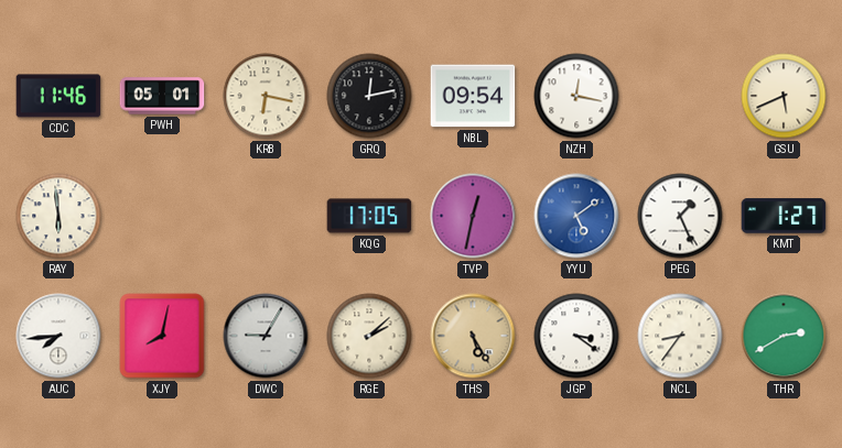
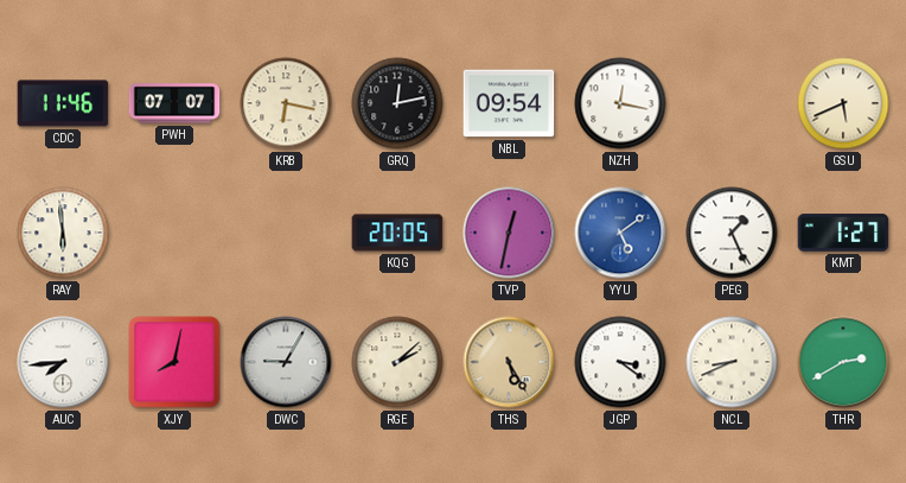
PWH: 05:01 -> 07:07 (174, 103)
KQG: 17:05 -> 20:05 (397, 233)
NCL: 8:36 -> 8:41 (732, 362)
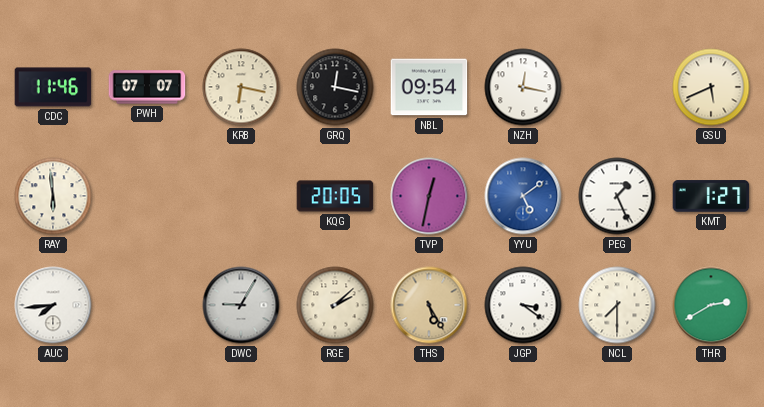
GRQ: 12:13 -> 12:17 (335, 87)
XJY: 8:02 -> none (174, 362)
NCL: 8:41 -> 7:30 (617, 305)
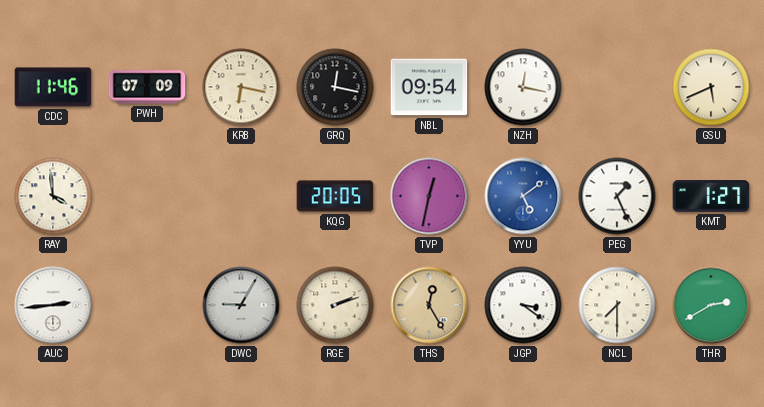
PWH: 07:07 -> 07:09 (147, 87)
RAY: 5:59 -> 3:59 (53, 196)
AUC: 7:44 -> 2:44 (53, 305)
RGE: 2:08 -> 2:12 (335, 305)
THS: 5:25 -> 12:25 (429, 305)
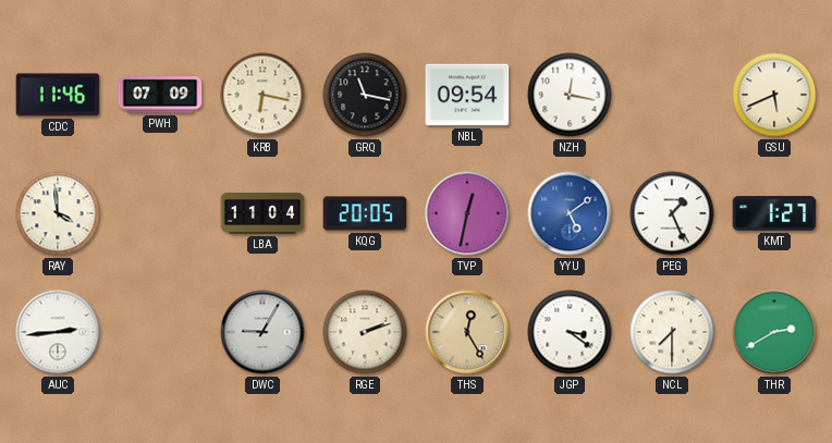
GRQ: 12:17 -> 11:17 (365, 95)
LBA: none -> 11:04 (262, 214)
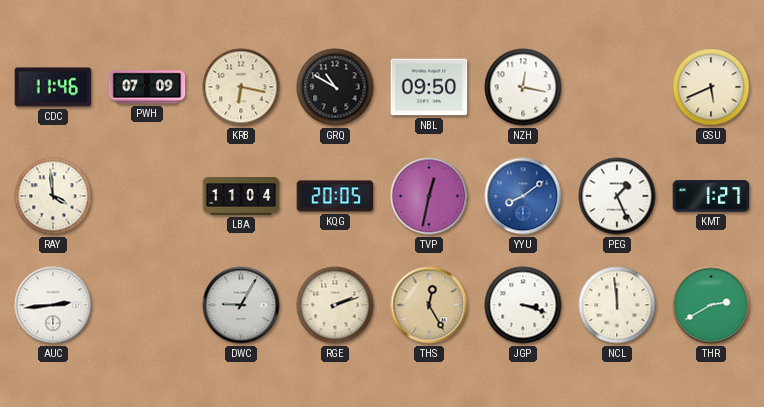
GRQ: 11:17 -> 10:50 (335, 87)
NBL: 09:54 -> 09:50 (429, 87)
YYU: 5:09 -> 8:09 (523, 196)
JGP: 3:21 -> 3:18 (523, 305)
NCL: 7:30 -> 11:59 (617, 305)
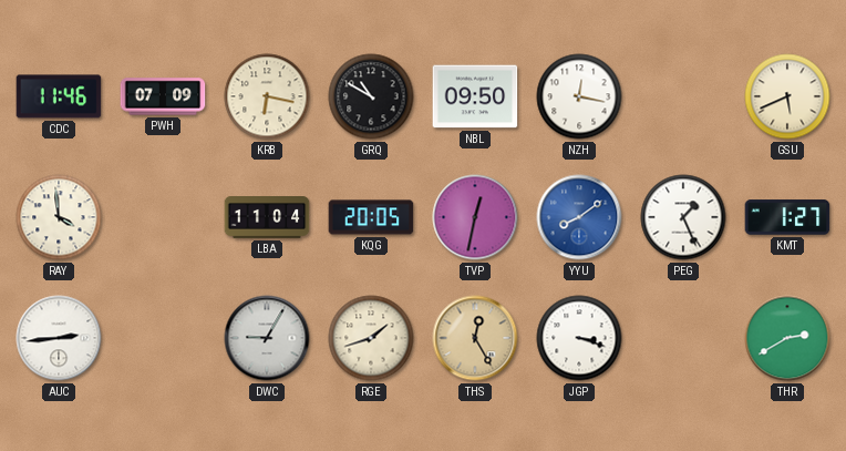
RGE: 2:12 -> 1:42 (371, 338)
NCL: 11:59 -> none (617, 305)
